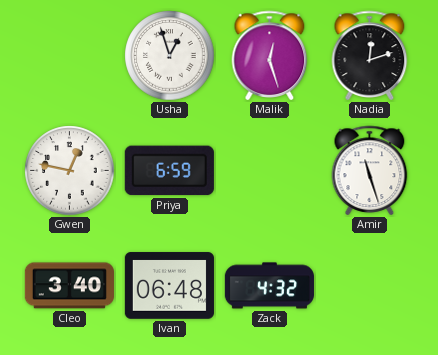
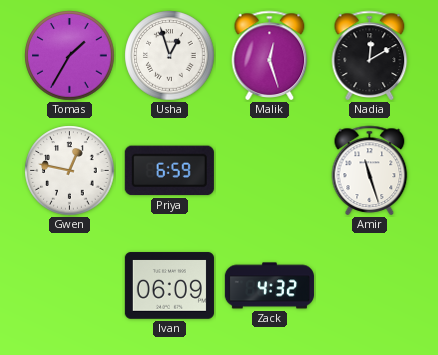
Tomas: none -> 1:35 (70, 56)
Nadia: 12:12 -> 12:10 (370, 55)
Cleo: 3:40 -> none (69, 286)
Ivan: 06:48 -> 06:09 (169, 286)
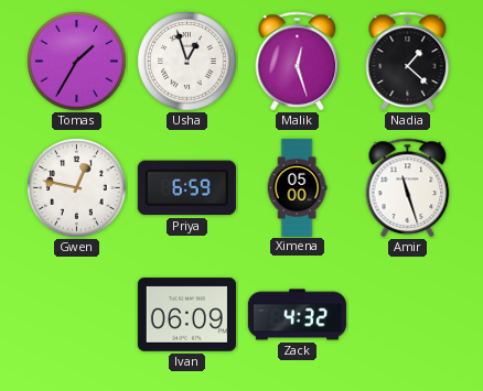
Nadia: 12:10 -> 1:22 (408, 61)
Ximena: none -> 05:00 (297, 187)
